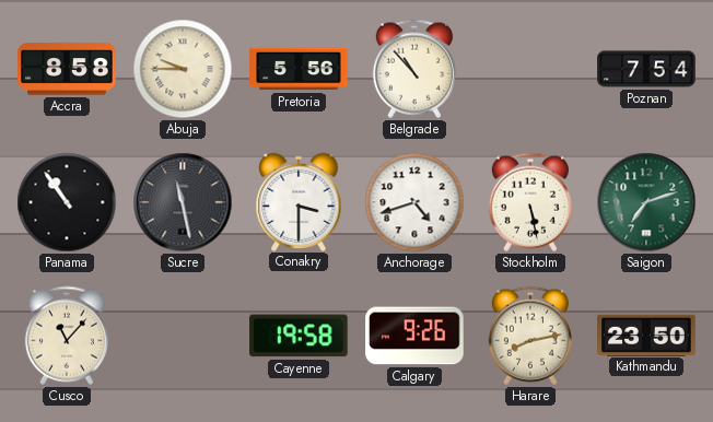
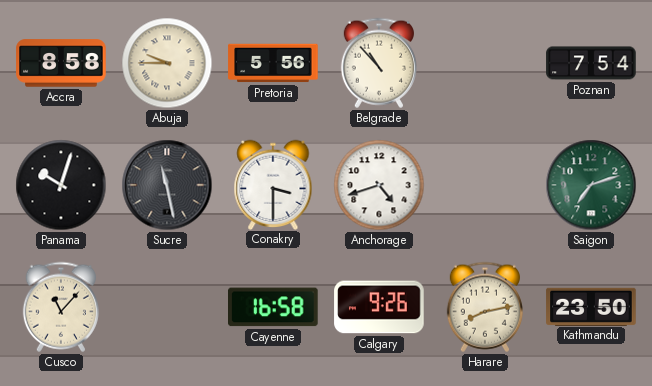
Panama: 10:54 -> 10:03 (61, 185)
Stockholm: 5:28 -> none (530, 202)
Cayenne: 19:58 -> 16:58 (274, 307)
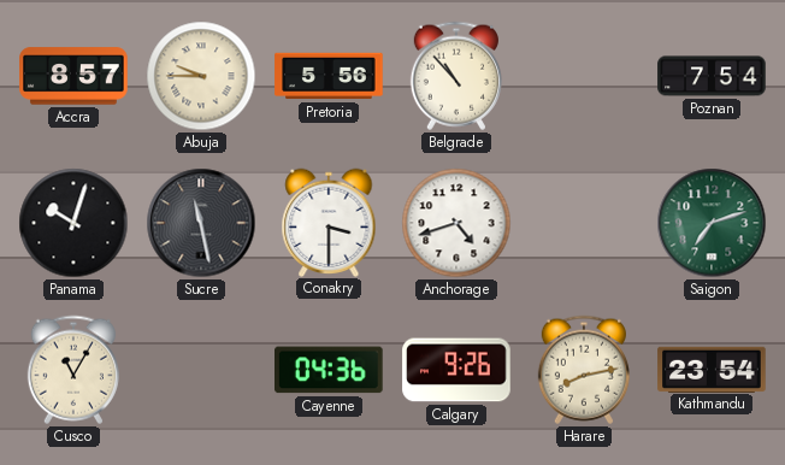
Accra: 8:58 -> 8:57 (73, 76)
Cusco: 11:07 -> 11:05 (73, 370)
Cayenne: 16:58 -> 04:36 (330, 370)
Kathmandu: 23:50 -> 23:54 (712, 369)
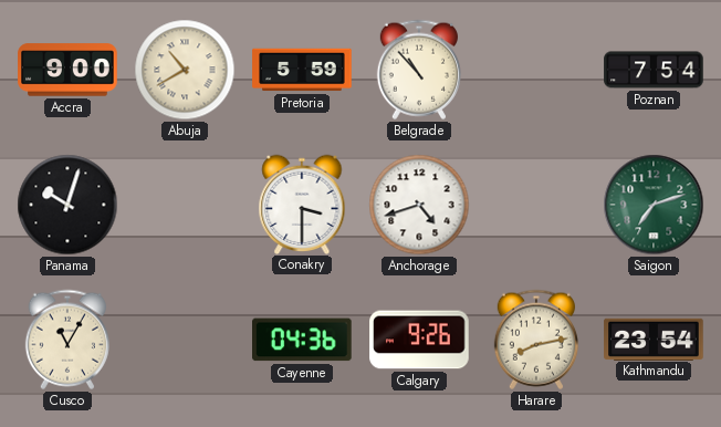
Accra: 8:57 -> 9:00 (67, 70)
Abuja: 9:45 -> 10:40 (185, 70)
Pretoria: 5:56 -> 5:59 (302, 70)
Sucre: 11:28 -> none (201, 223)
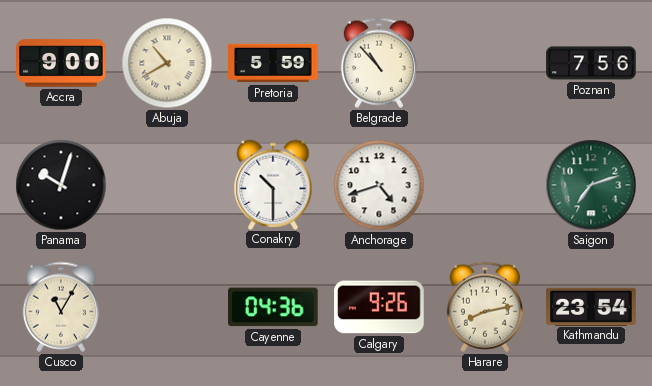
Poznan: 7:54 -> 7:56 (591, 63)
Conakry: 3:30 -> 10:30 (273, 184)
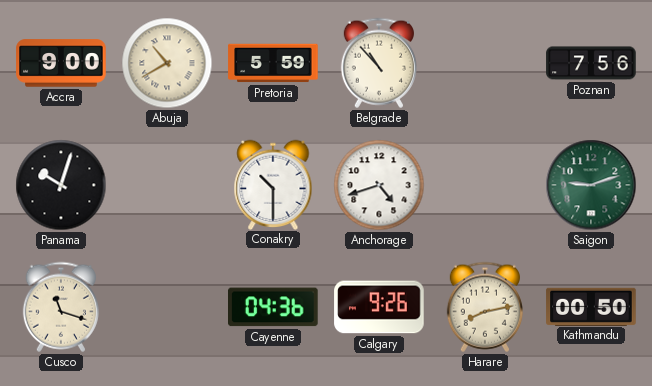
Saigon: 7:12 -> 9:12 (591, 185)
Cusco: 11:05 -> 11:18 (61, 307)
Kathmandu: 23:54 -> 00:50 (591, 306)
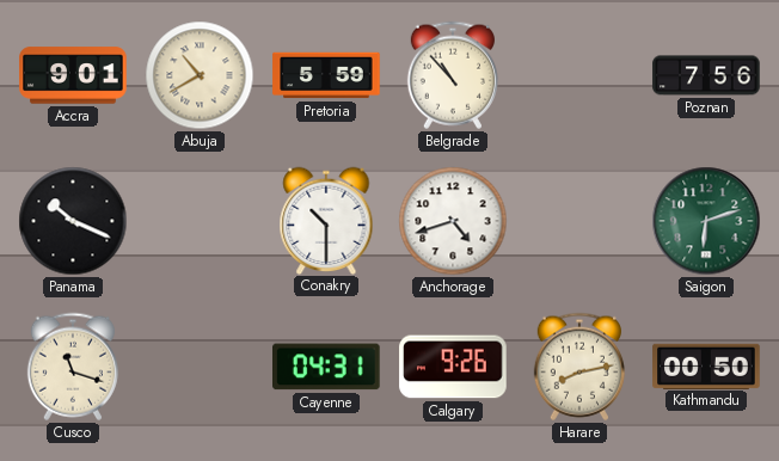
Accra: 9:00 -> 9:01 (73, 75)
Panama: 10:03 -> 10:19 (73, 221)
Saigon: 9:12 -> 6:12 (706, 221)
Cayenne: 04:36 -> 04:31 (327, 367)
